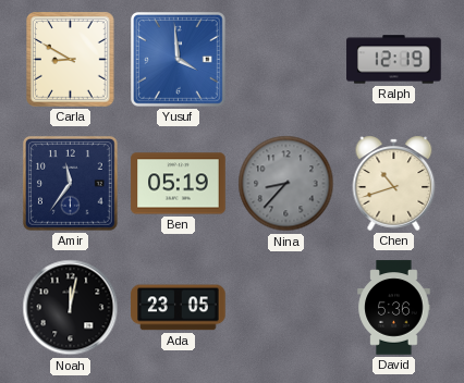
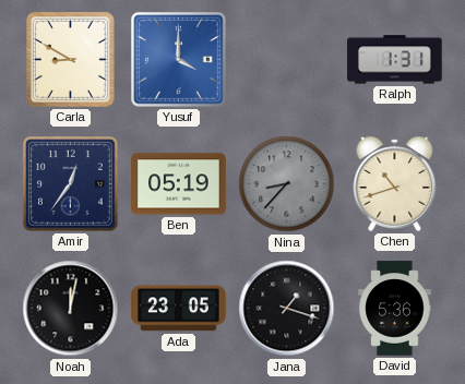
Yusuf: 3:59 -> 4:00 (179, 60)
Ralph: 12:19 -> 1:31 (395, 60)
Amir: 11:36 -> 12:36 (71, 184)
Jana: none -> 1:18 (287, 309)
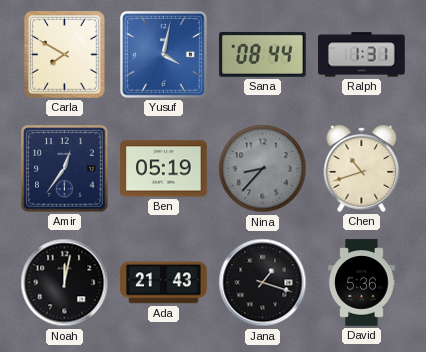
Carla: 8:50 -> 7:50 (65, 55)
Yusuf: 4:00 -> 4:02 (164, 55)
Sana: none -> 08:44 (263, 54)
Ada: 23:05 -> 21:43 (164, 283)
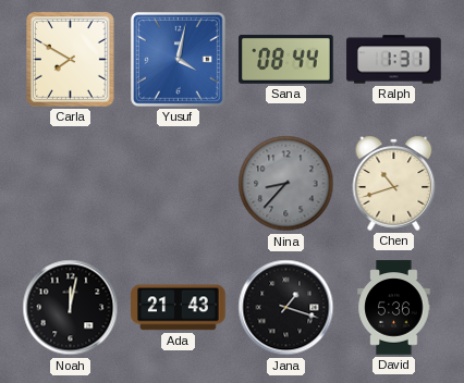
Amir: 12:36 -> none (65, 169)
Ben: 05:19 -> none (164, 169)
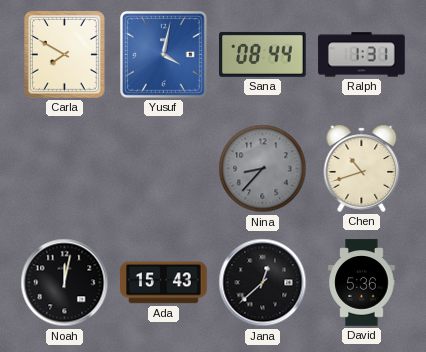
Ada: 21:43 -> 15:43 (164, 283)
Jana: 1:18 -> 12:38 (263, 283)
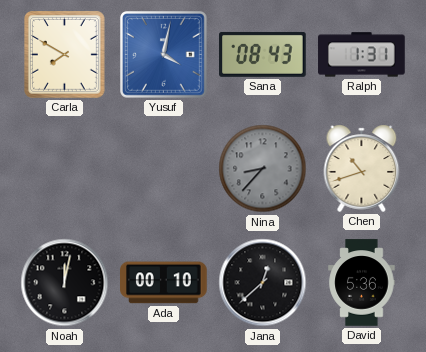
Sana: 08:44 -> 08:43 (263, 54)
Ada: 15:43 -> 00:10 (164, 283)
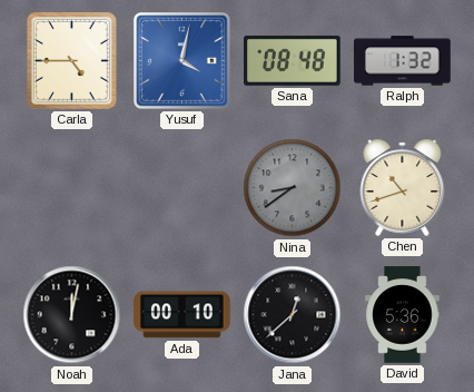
Carla: 7:50 -> 4:45 (72, 61)
Sana: 08:43 -> 08:48 (293, 60)
Ralph: 1:31 -> 1:32 (403, 61)
Nina: 8:37 -> 8:39 (293, 188)
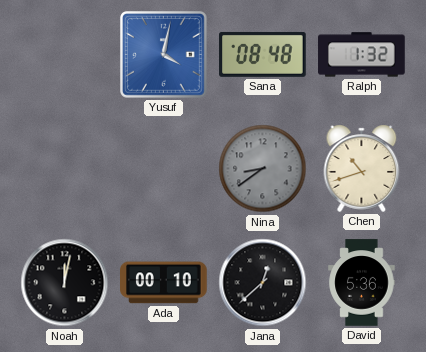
Carla: 4:45 -> none (72, 61)
